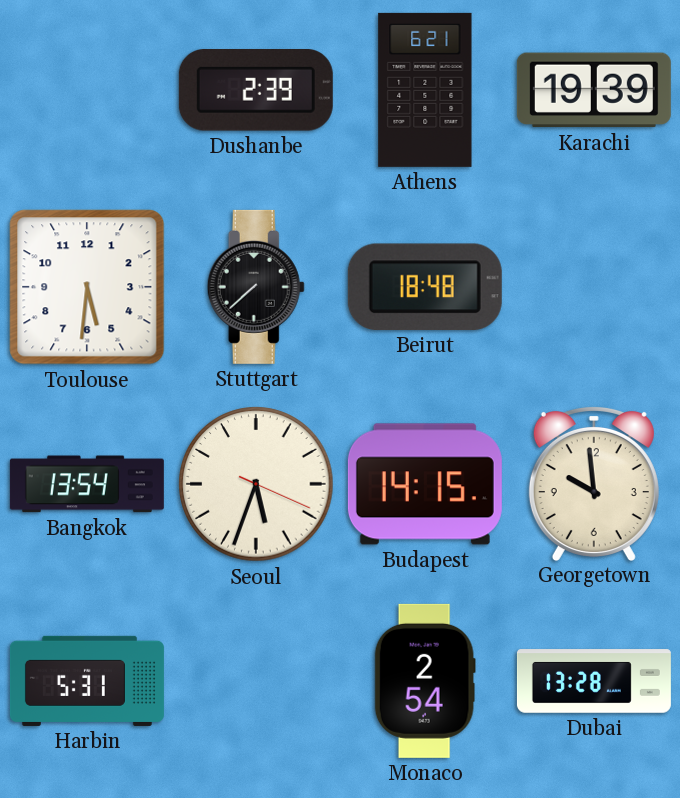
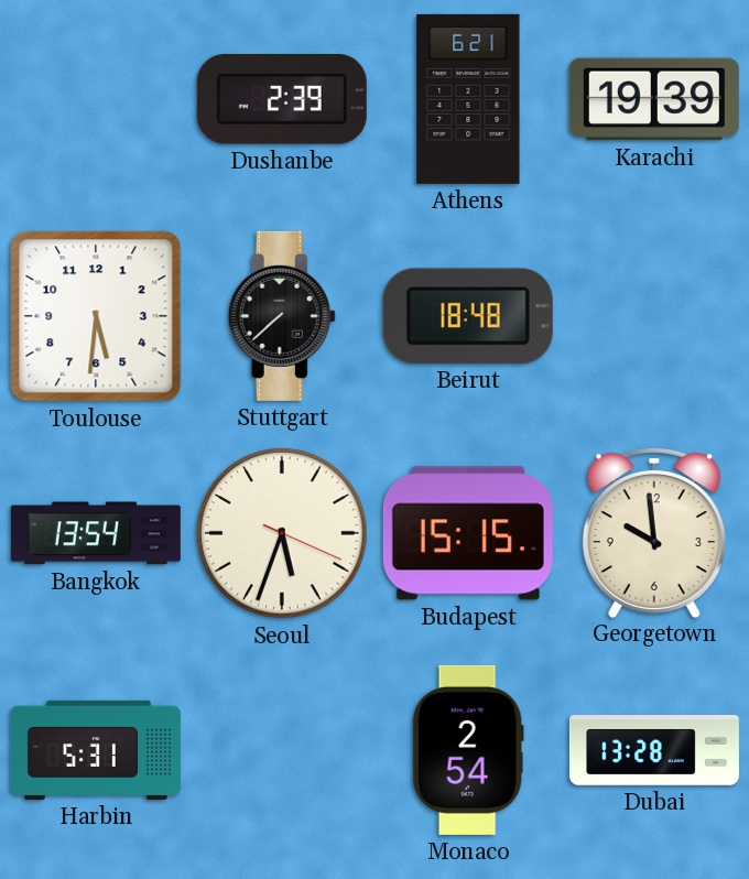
Budapest: 14:15 -> 15:15 (468, 533)
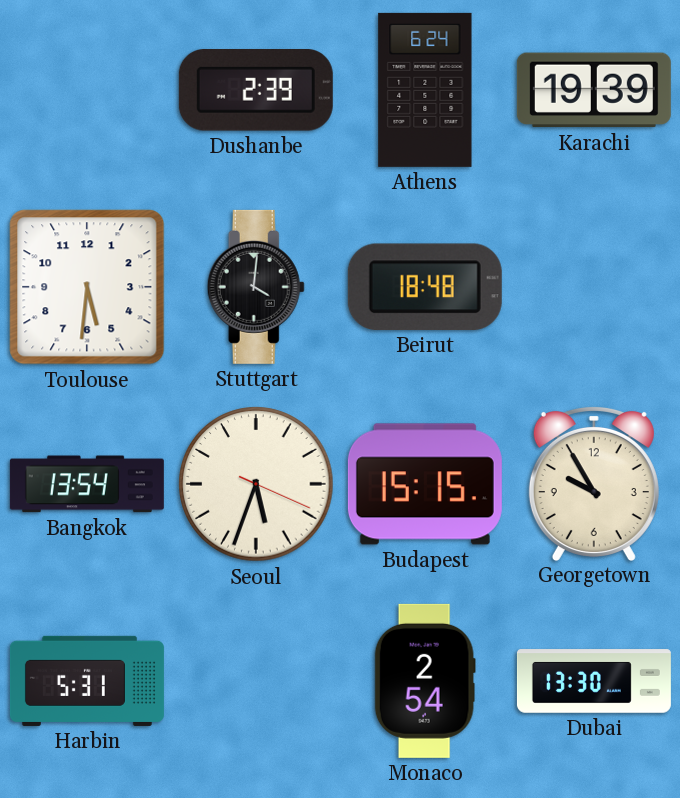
Athens: 6:21 -> 6:24 (425, 90)
Stuttgart: 7:38 -> 4:01 (256, 287)
Georgetown: 9:59 -> 9:55 (594, 483)
Dubai: 13:28 -> 13:30 (594, 681)
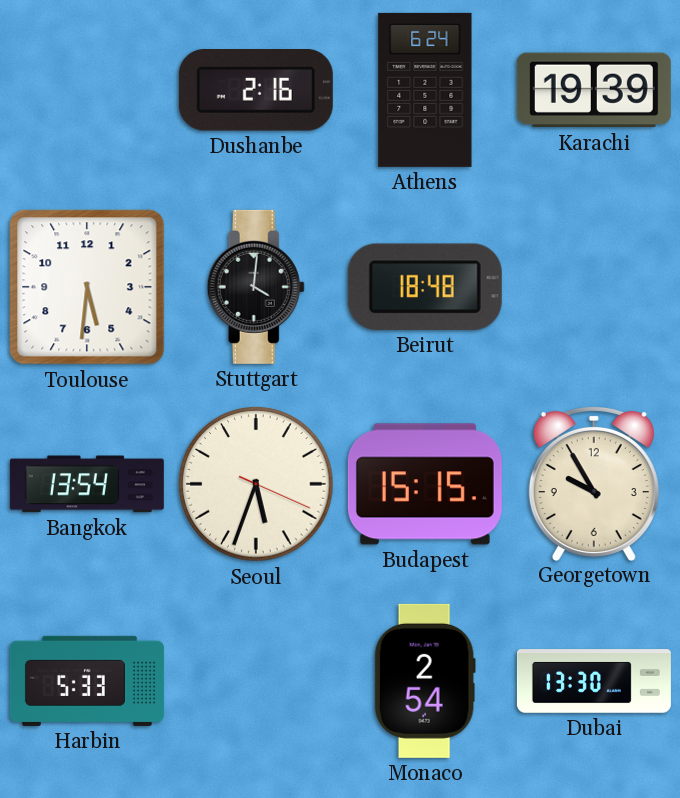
Dushanbe: 2:39 -> 2:16 (256, 91)
Harbin: 5:31 -> 5:33 (87, 681)
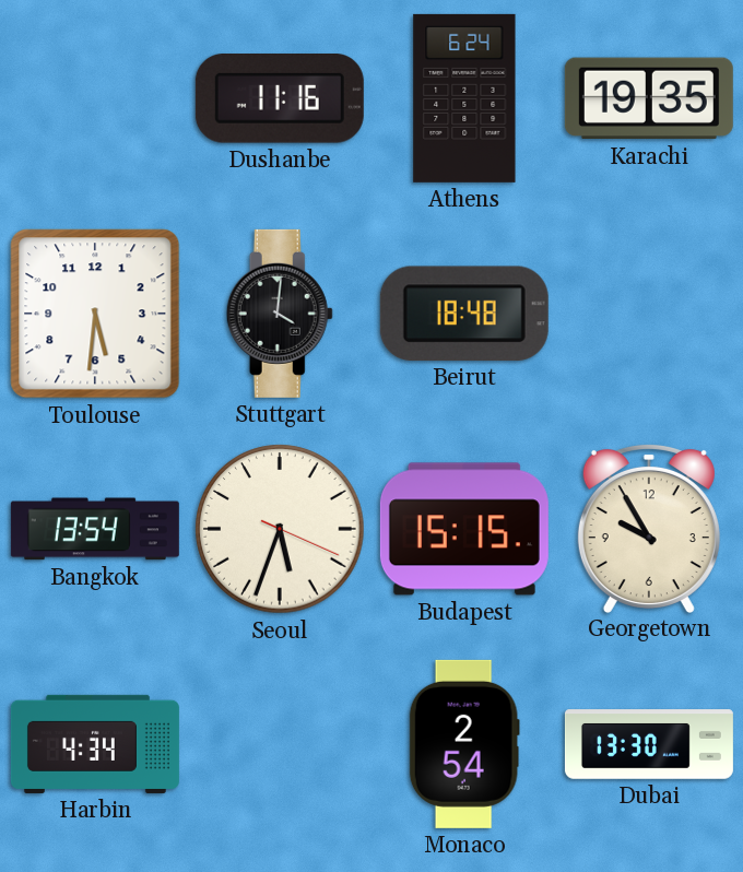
Dushanbe: 2:16 -> 11:16 (280, 99)
Karachi: 19:39 -> 19:35 (649, 98)
Harbin: 5:33 -> 4:34 (95, 744)
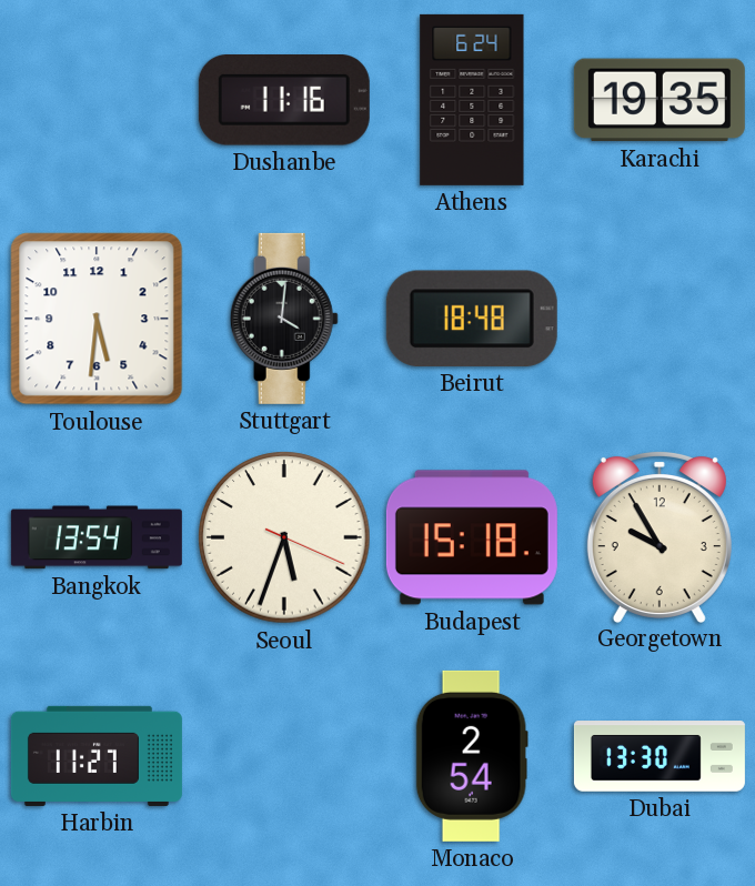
Budapest: 15:15 -> 15:18 (472, 537)
Harbin: 4:34 -> 11:27 (97, 756)
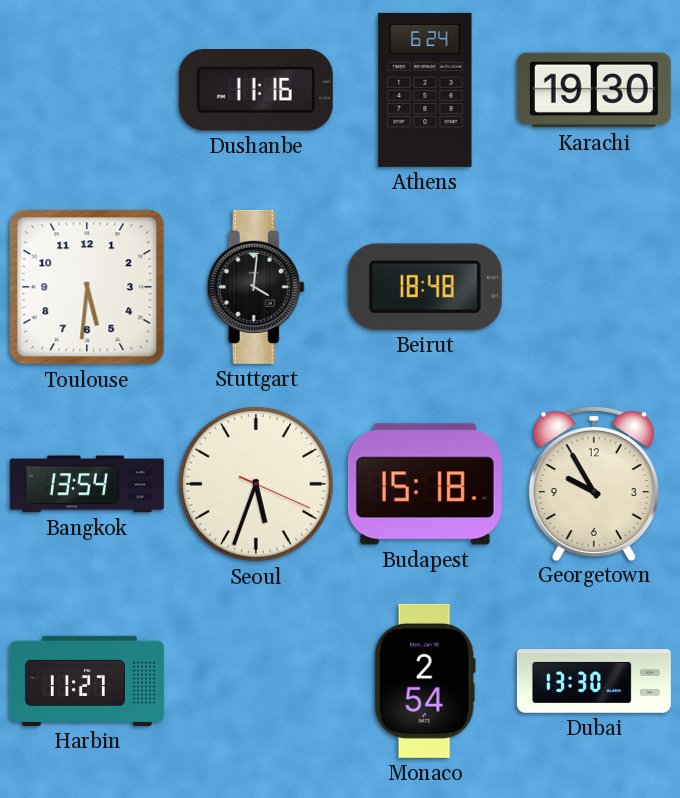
Karachi: 19:35 -> 19:30 (594, 90)
